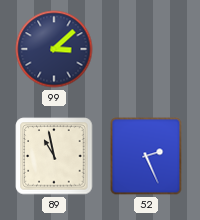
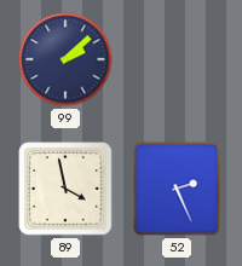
99: 3:08 -> 2:08 (65, 59)
89: 10:58 -> 3:58 (65, 189)
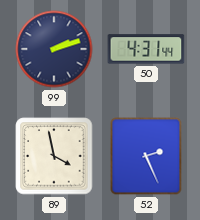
99: 2:08 -> 2:12 (54, 49)
50: none -> 4:31 (146, 49)
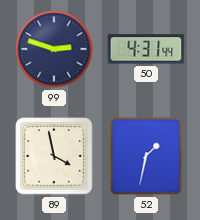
99: 2:12 -> 2:48 (54, 49)
52: 2:26 -> 1:32 (146, 156)
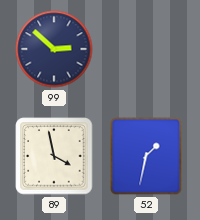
99: 2:48 -> 2:52 (54, 49)
50: 4:31 -> none (146, 49)
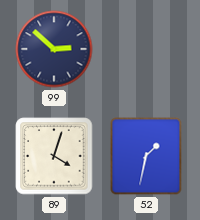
89: 3:58 -> 4:03 (54, 156)
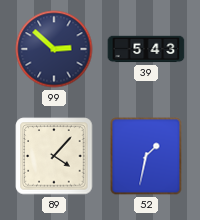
39: none -> 5:43 (146, 49)
89: 4:03 -> 4:07 (54, 156)
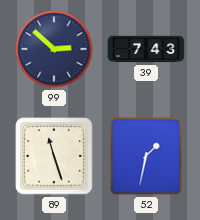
39: 5:43 -> 7:43 (146, 49)
89: 4:07 -> 11:27 (54, 156)
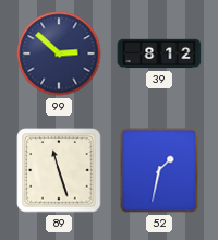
39: 7:43 -> 8:12 (159, 53)
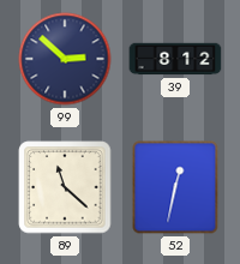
89: 11:27 -> 11:22 (65, 187)
52: 1:32 -> 12:32 (175, 187)
